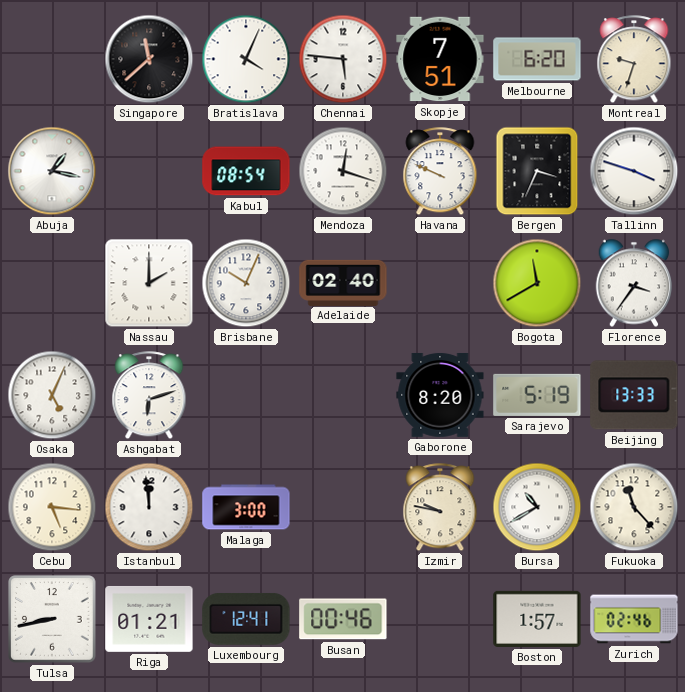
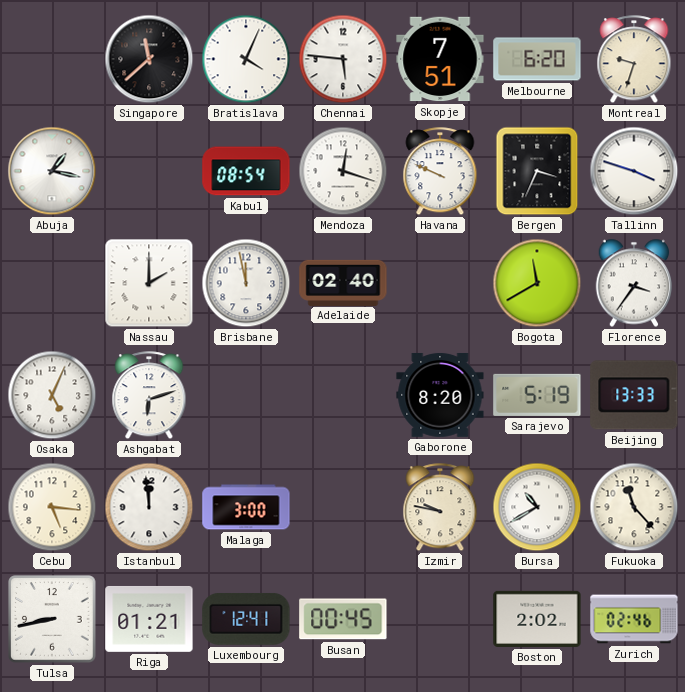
Brisbane: 10:04 -> 11:58 (246, 283)
Busan: 00:46 -> 00:45 (343, 619)
Boston: 1:57 -> 2:02 (537, 619)
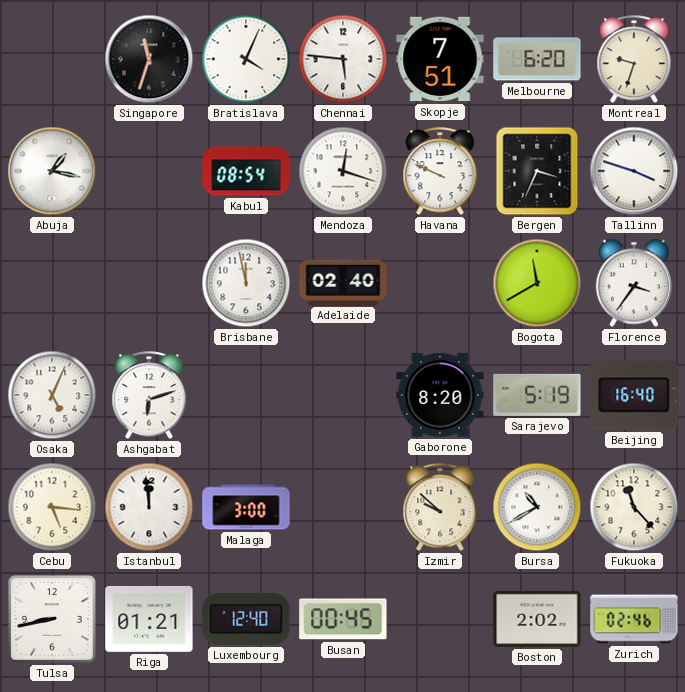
Singapore: 11:38 -> 11:33 (149, 59)
Nassau: 2:00 -> none (149, 283)
Beijing: 13:33 -> 16:40 (634, 395)
Izmir: 9:47 -> 9:52 (440, 508)
Luxembourg: 12:41 -> 12:40 (246, 619)
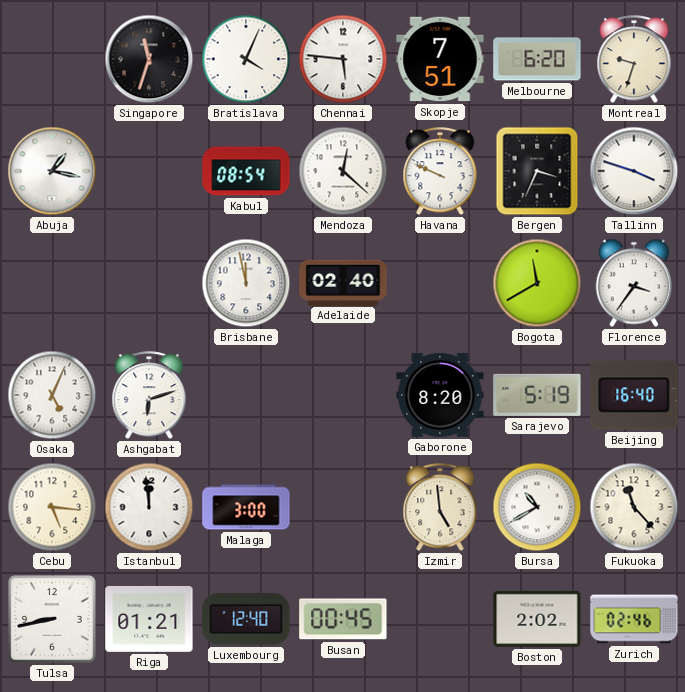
Mendoza: 12:18 -> 12:22 (343, 171)
Izmir: 9:52 -> 4:59 (440, 508)
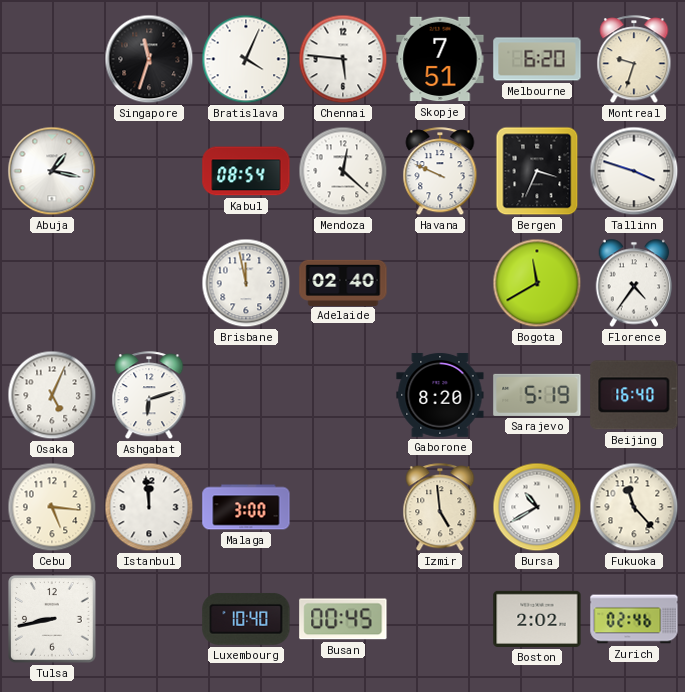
Florence: 3:36 -> 4:36 (634, 283)
Riga: 01:21 -> none (149, 619)
Luxembourg: 12:40 -> 10:40 (246, 619)
